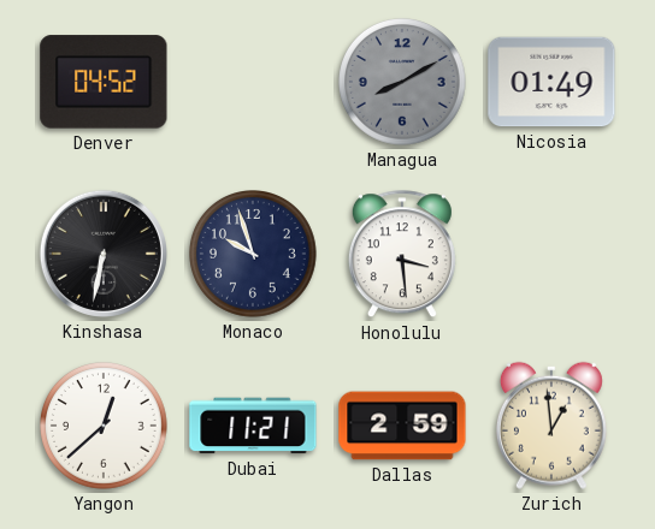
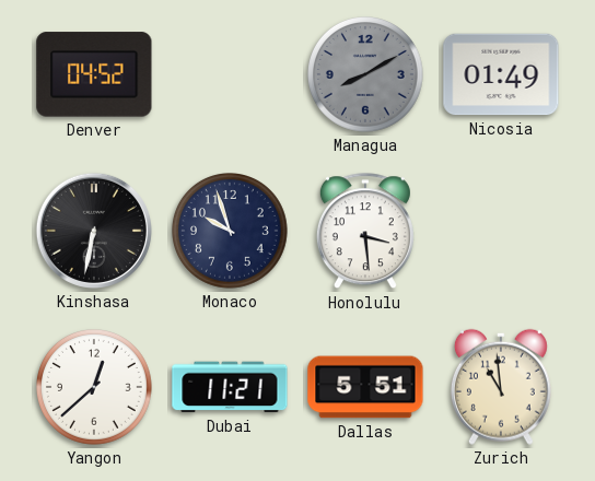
Dallas: 2:59 -> 5:51 (365, 387)
Zurich: 12:59 -> 10:59 (501, 387)
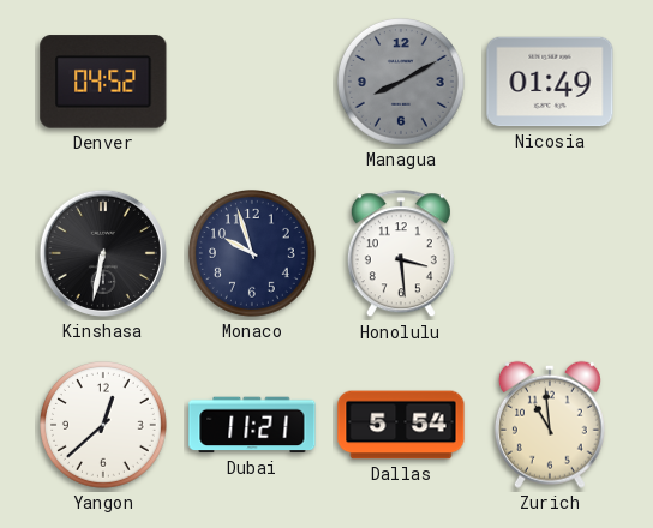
Dallas: 5:51 -> 5:54 (401, 425)
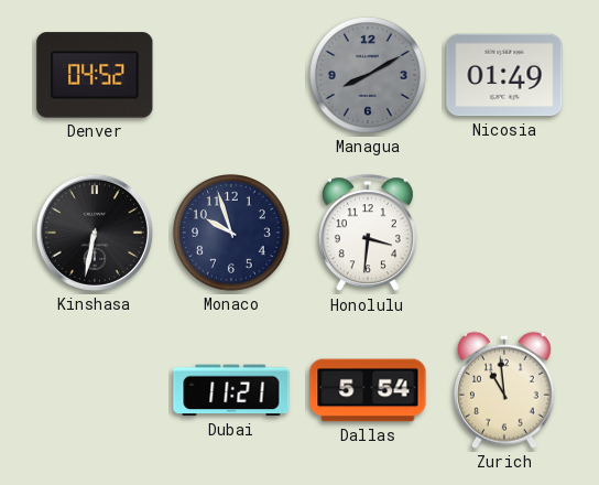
Honolulu: 3:29 -> 3:31 (368, 234)
Yangon: 12:38 -> none (104, 426)
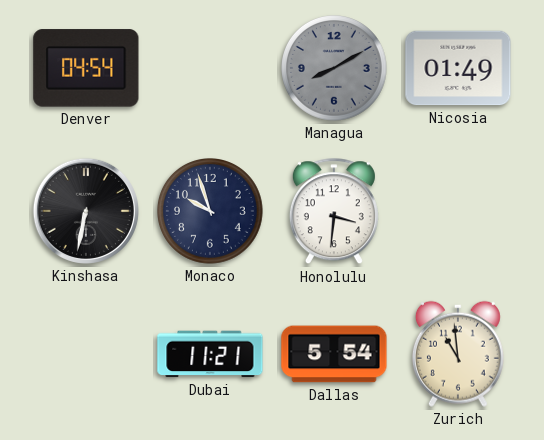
Denver: 04:52 -> 04:54 (86, 68)
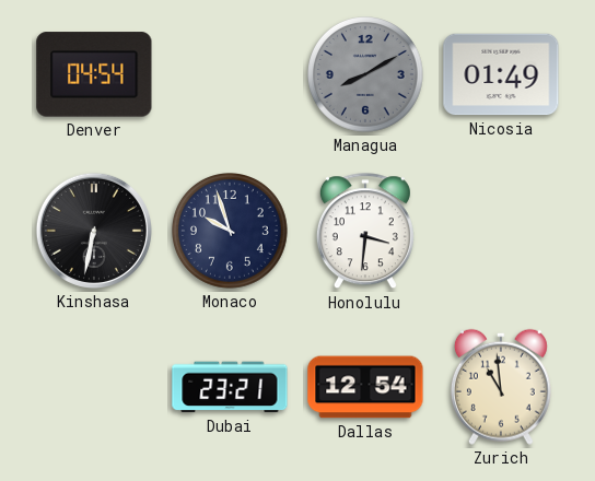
Dubai: 11:21 -> 23:21 (230, 387)
Dallas: 5:54 -> 12:54 (365, 387)
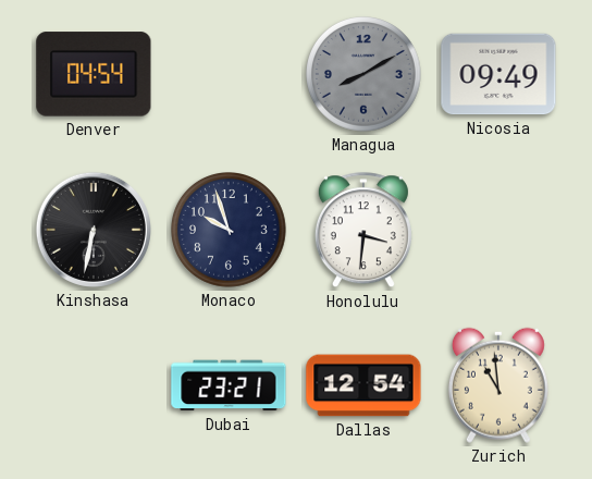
Nicosia: 01:49 -> 09:49 (498, 74)
